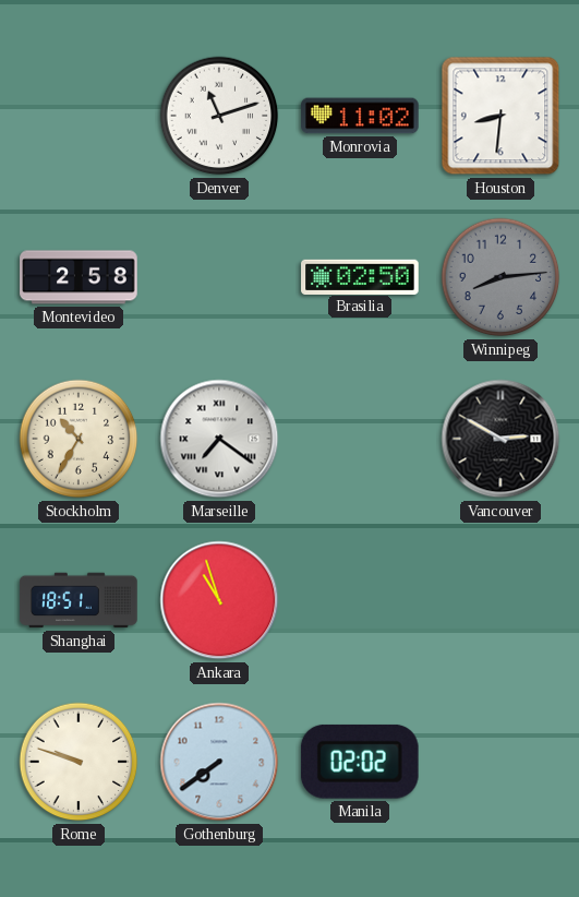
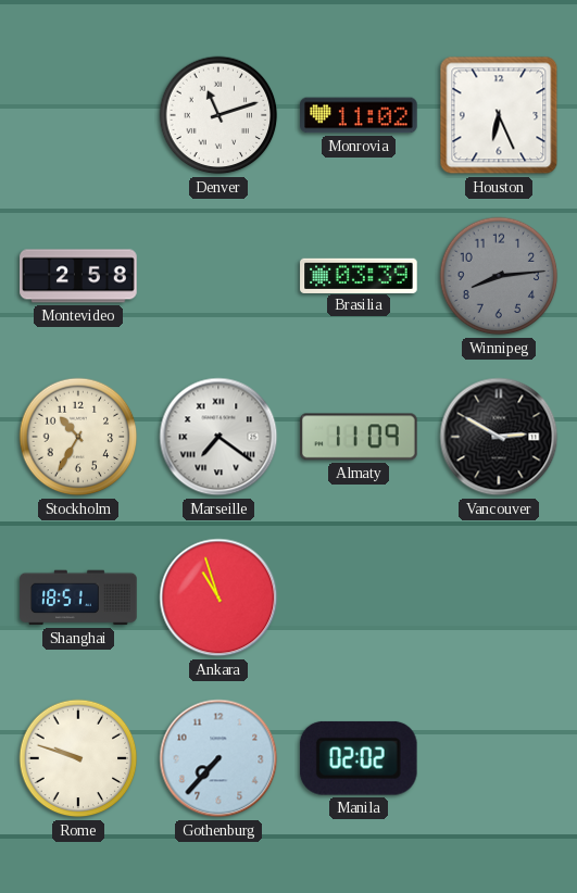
Houston: 8:31 -> 6:26 (499, 115)
Brasilia: 02:50 -> 03:39 (359, 275)
Almaty: none -> 11:09 (359, 437)
Gothenburg: 7:39 -> 7:37 (218, 758)
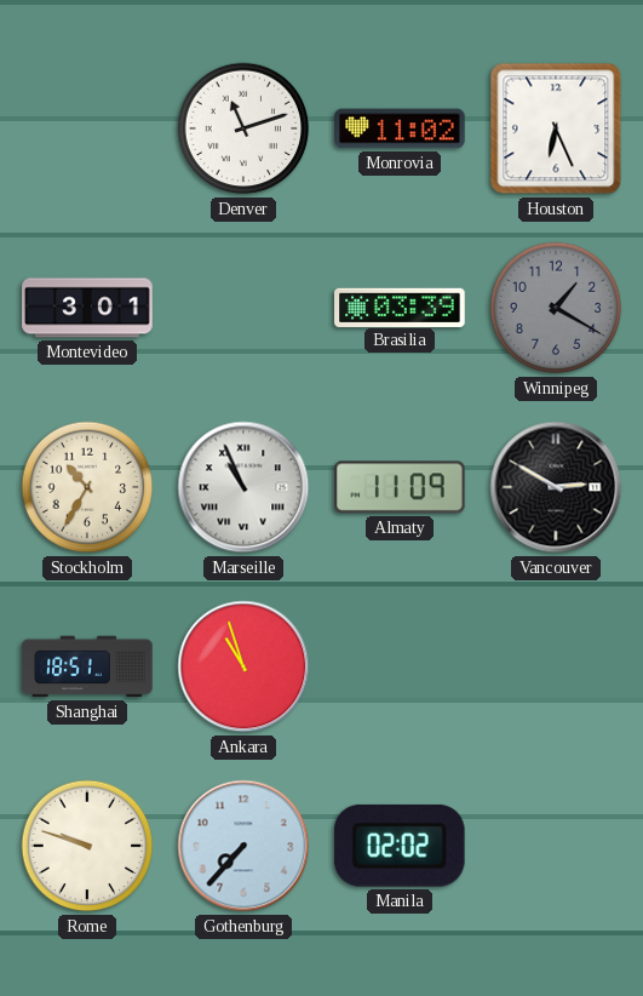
Montevideo: 2:58 -> 3:01 (87, 308)
Winnipeg: 8:14 -> 1:20 (556, 308)
Marseille: 7:21 -> 10:56 (243, 487)
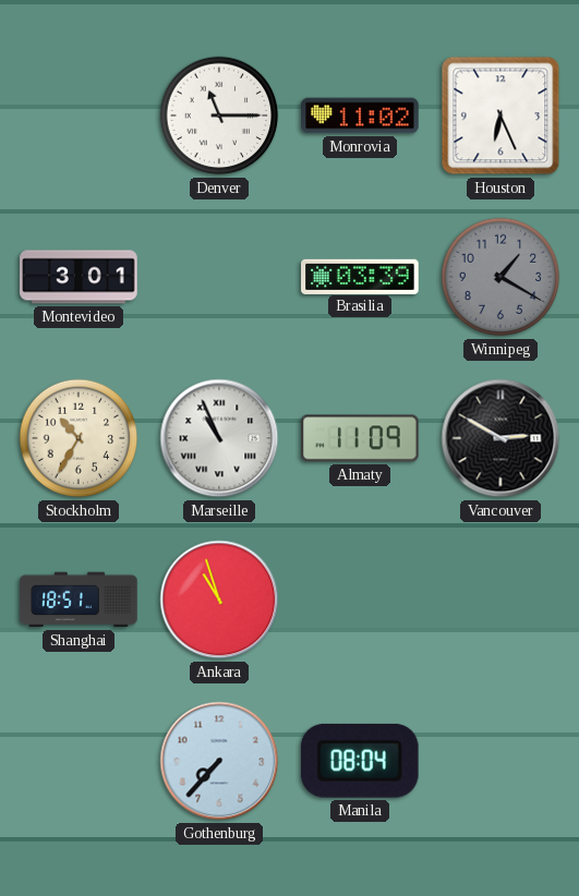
Denver: 11:12 -> 11:15 (219, 116)
Rome: 9:48 -> none (87, 846)
Manila: 02:02 -> 08:04 (360, 761)
